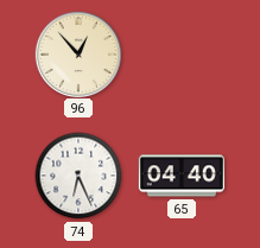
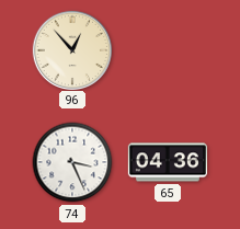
74: 6:26 -> 3:26 (72, 162)
65: 04:40 -> 04:36 (168, 162)
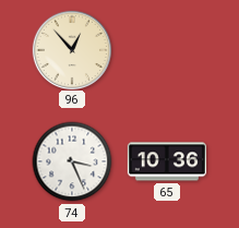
65: 04:36 -> 10:36 (167, 161)
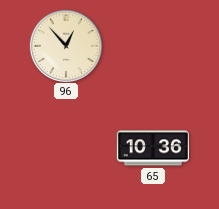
74: 3:26 -> none (72, 161)
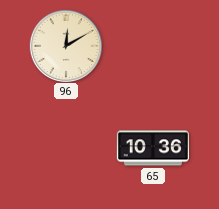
96: 12:53 -> 12:10 (65, 45)
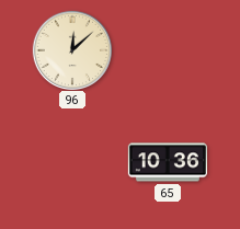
96: 12:10 -> 12:08 (71, 49)
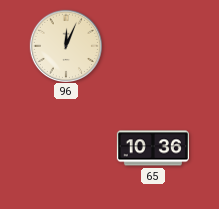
96: 12:08 -> 12:04 (65, 45)
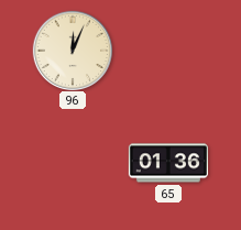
65: 10:36 -> 01:36 (168, 163)
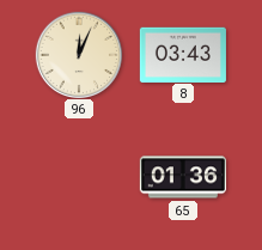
8: none -> 03:43 (183, 54)
